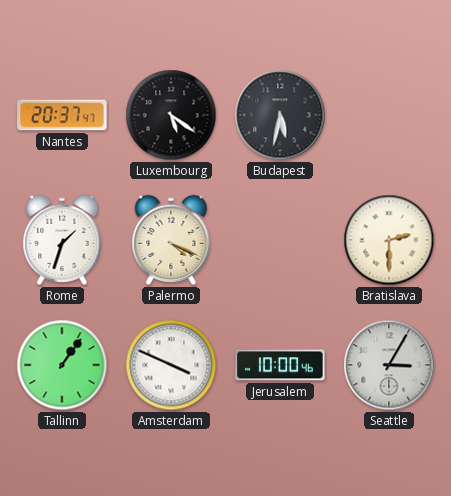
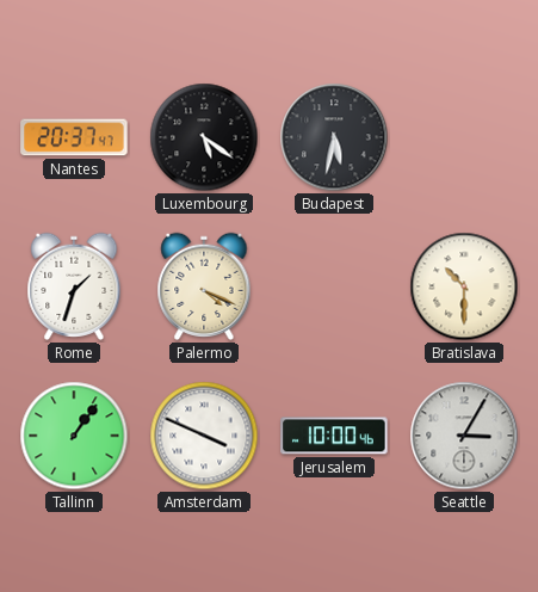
Bratislava: 2:30 -> 10:30 (464, 286)
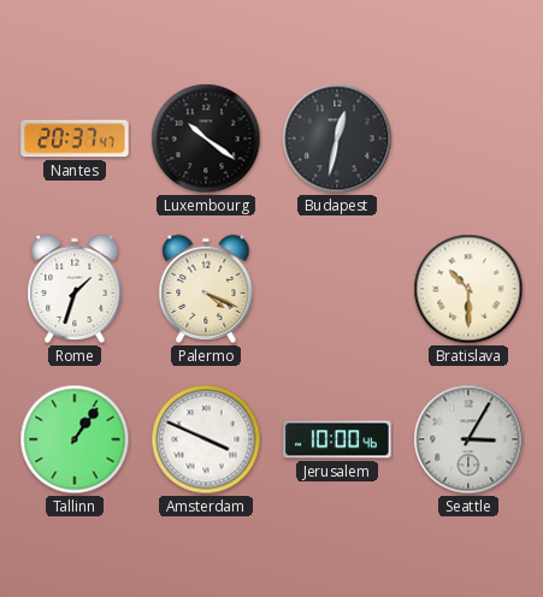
Luxembourg: 5:21 -> 10:21 (206, 138)
Budapest: 5:32 -> 12:32 (337, 138)
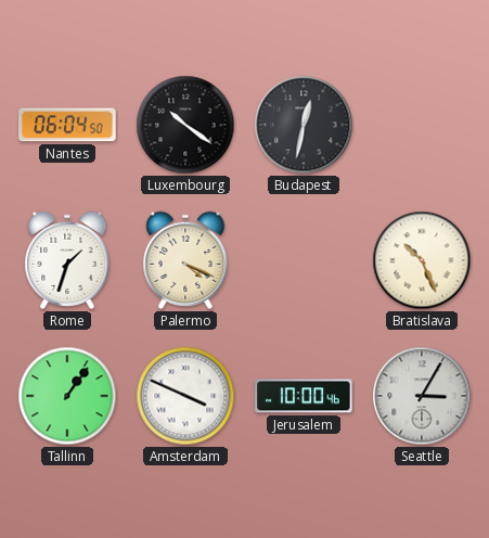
Nantes: 20:37 -> 06:04 (67, 125)
Bratislava: 10:30 -> 10:26 (422, 260)
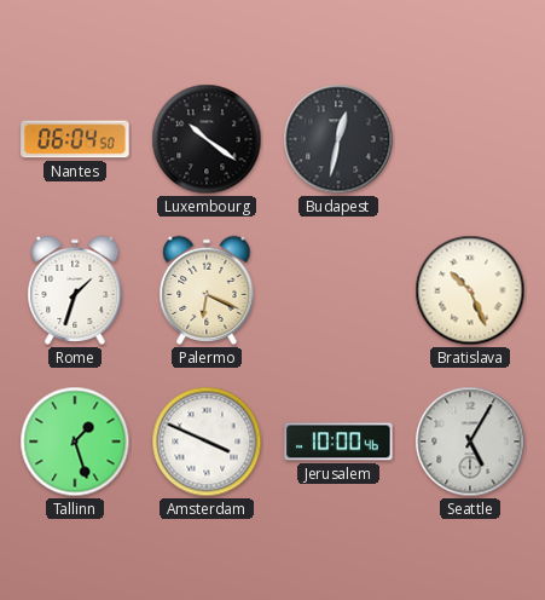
Palermo: 4:19 -> 6:19 (207, 290)
Tallinn: 1:06 -> 1:27 (75, 442)
Seattle: 3:05 -> 5:05 (470, 442)
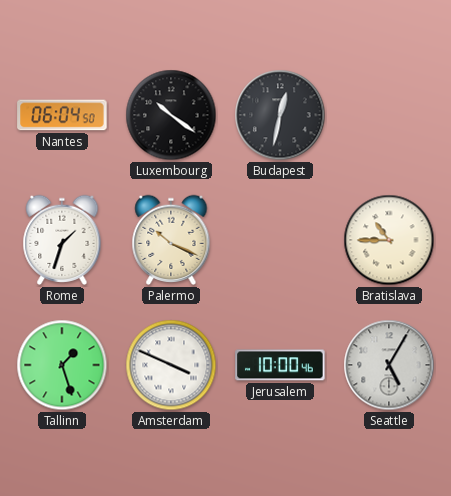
Palermo: 6:19 -> 10:19 (171, 240)
Bratislava: 10:26 -> 10:45 (389, 240)
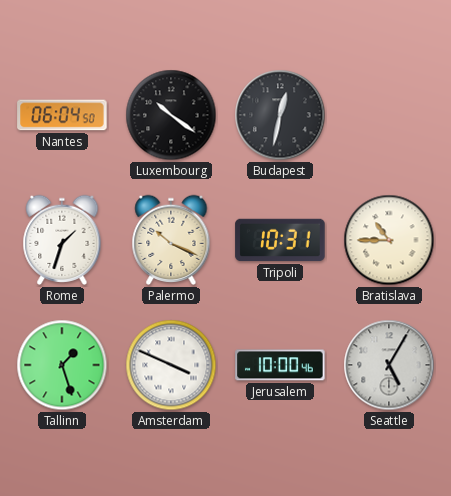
Tripoli: none -> 10:31 (280, 240)
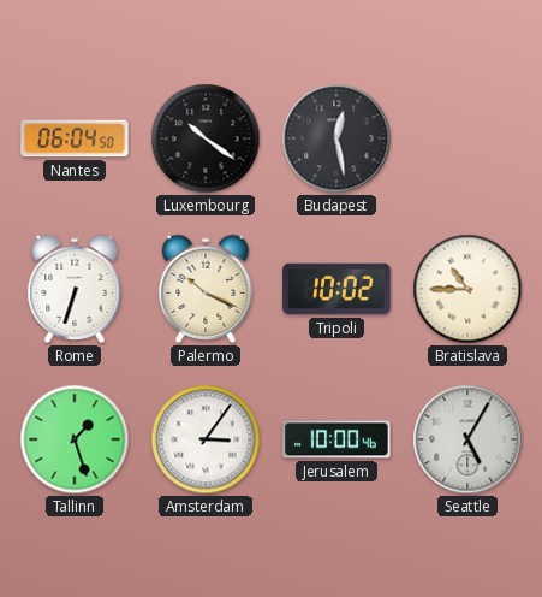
Budapest: 12:32 -> 12:28 (336, 138)
Rome: 1:33 -> 6:33 (75, 289)
Tripoli: 10:31 -> 10:02 (336, 289)
Amsterdam: 3:49 -> 3:06 (206, 439)
